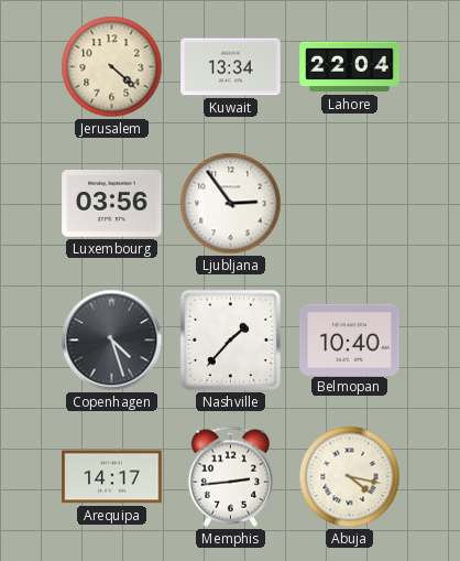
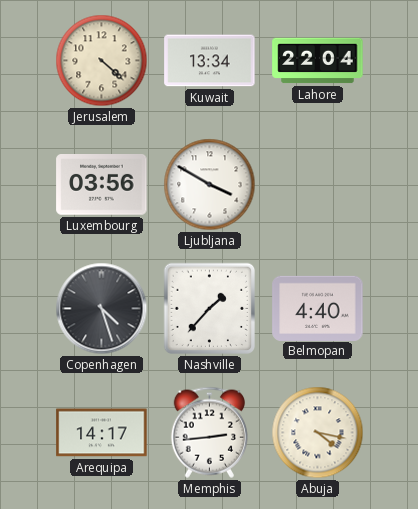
Ljubljana: 2:54 -> 3:50 (210, 185)
Belmopan: 10:40 -> 4:40 (318, 308)
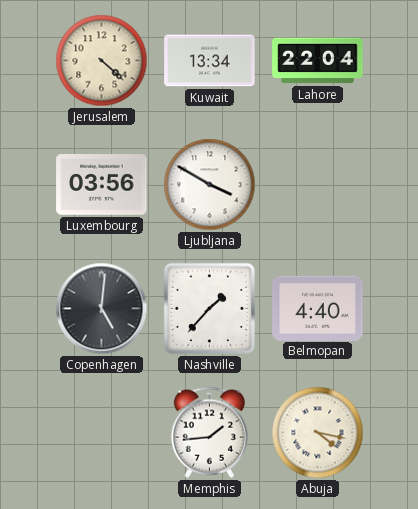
Copenhagen: 4:27 -> 5:01 (102, 309)
Arequipa: 14:17 -> none (102, 433)
Memphis: 2:44 -> 1:44 (209, 432)
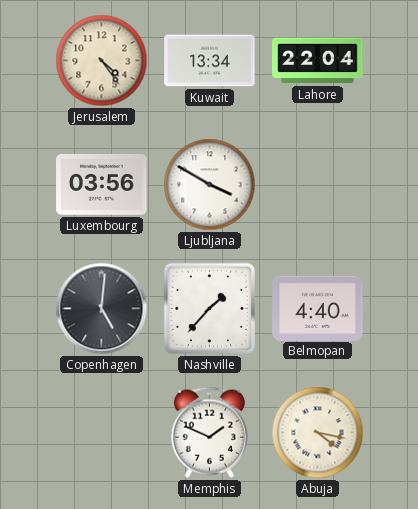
Jerusalem: 4:22 -> 4:24 (102, 61)
Memphis: 1:44 -> 1:49 (209, 432)
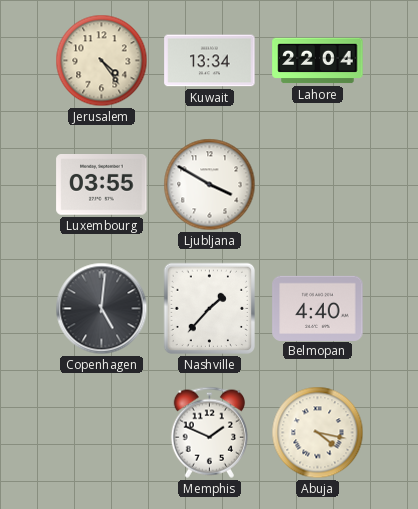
Luxembourg: 03:56 -> 03:55 (102, 185)
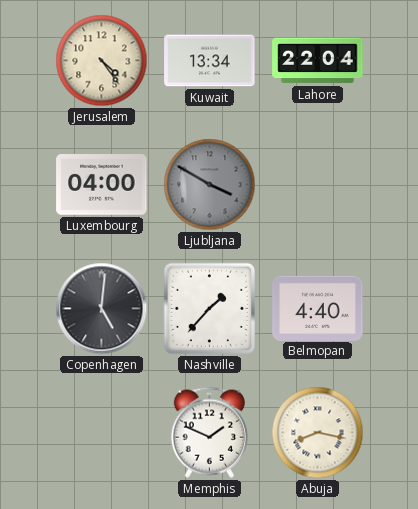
Luxembourg: 03:55 -> 04:00 (102, 185)
Ljubljana dial: white -> grey (210, 185)
Abuja: 4:17 -> 8:17 (318, 433)
